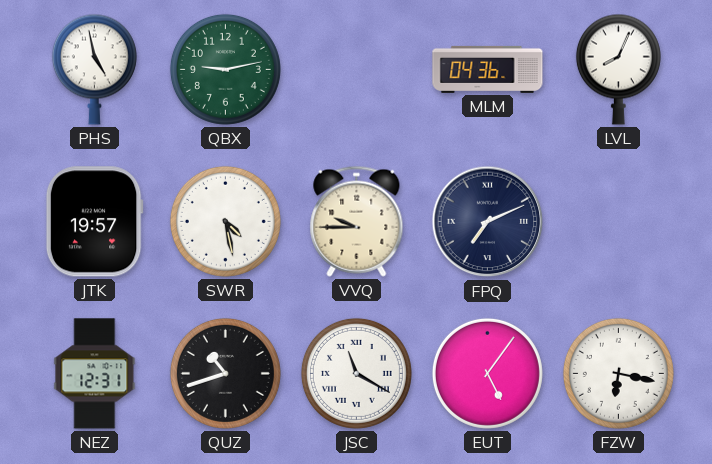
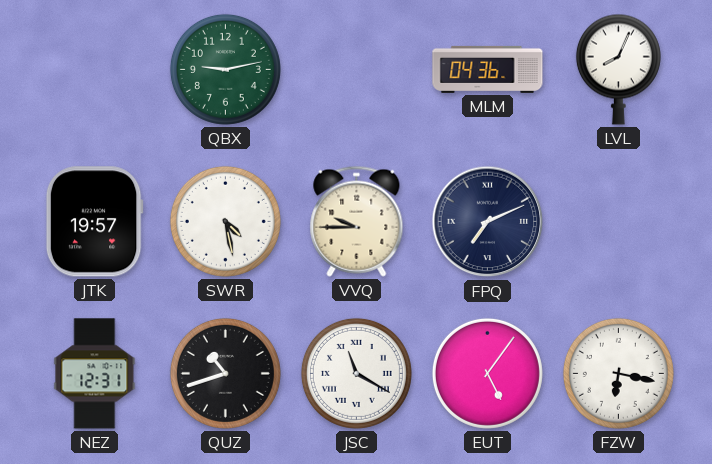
PHS: 4:58 -> none (94, 69)
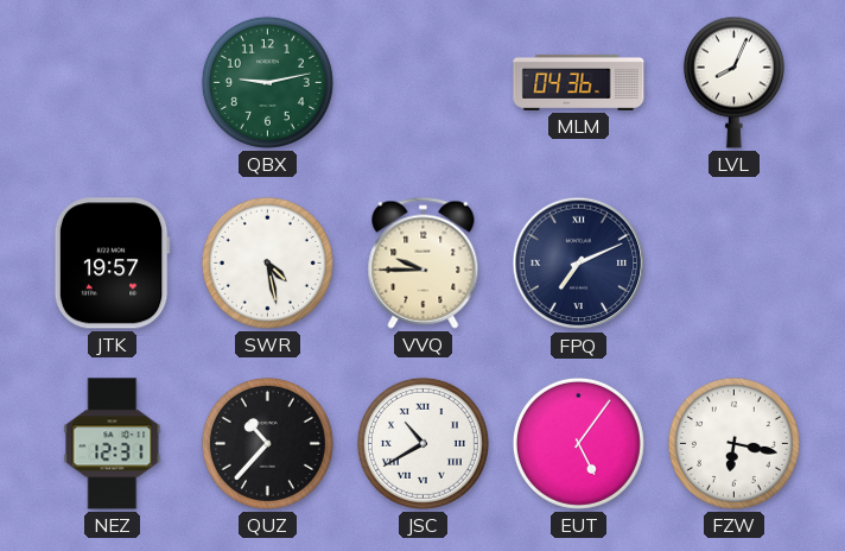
QUZ: 10:42 -> 10:37 (267, 443)
JSC: 11:20 -> 10:40 (422, 443)
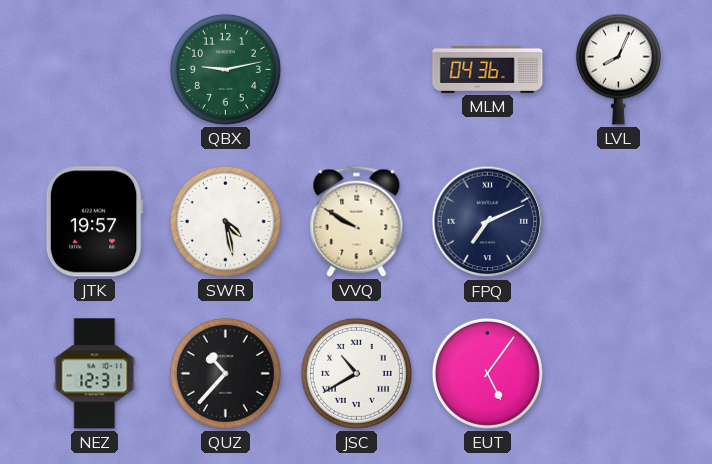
VVQ: 9:45 -> 9:50 (357, 221)
FZW: 6:17 -> none (733, 443)
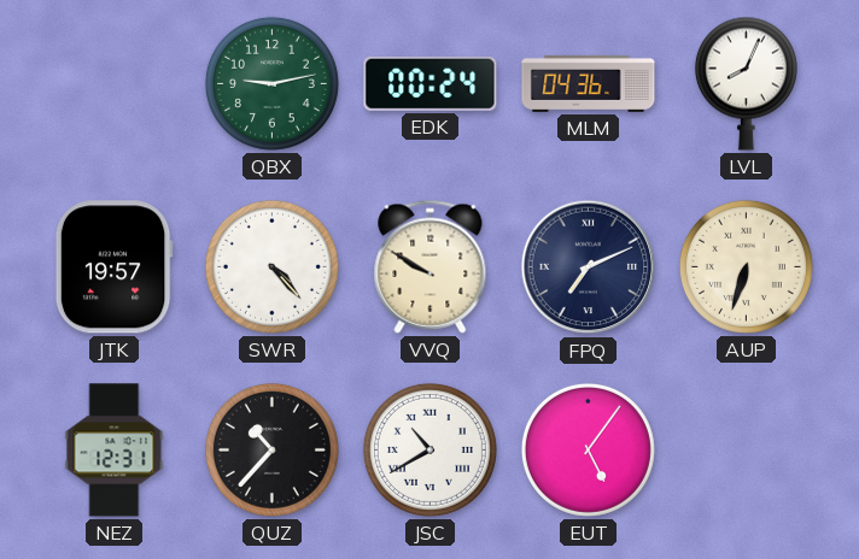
EDK: none -> 00:24 (431, 83)
SWR: 4:28 -> 4:23 (271, 266)
AUP: none -> 6:33 (746, 266)
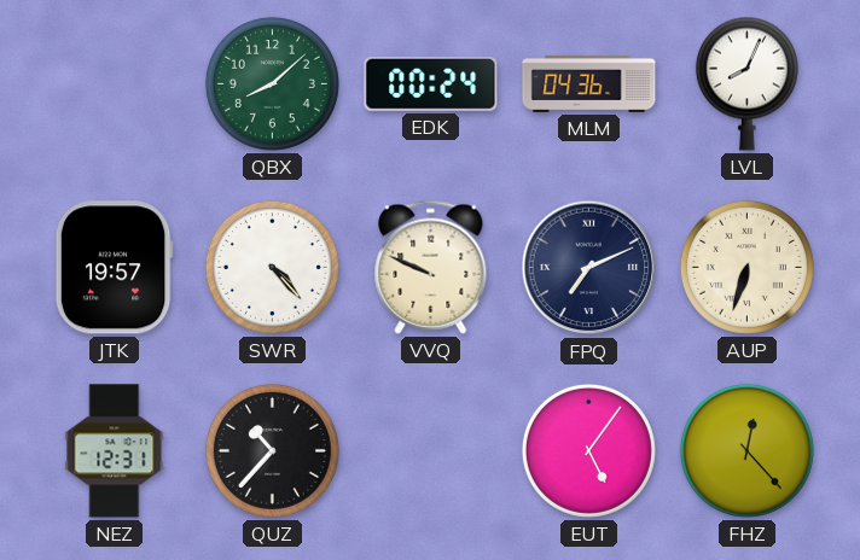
QBX: 9:13 -> 8:08 (272, 83)
VVQ: 9:50 -> 9:49 (431, 267)
JSC: 10:40 -> none (429, 449)
FHZ: none -> 12:23 (746, 450)
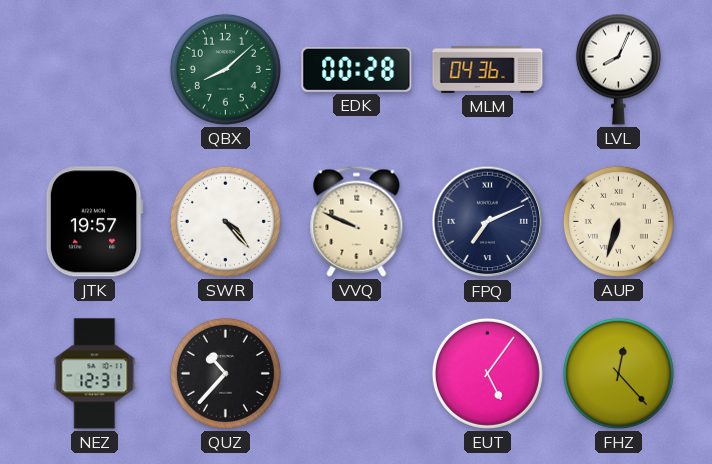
EDK: 00:24 -> 00:28 (357, 69)
